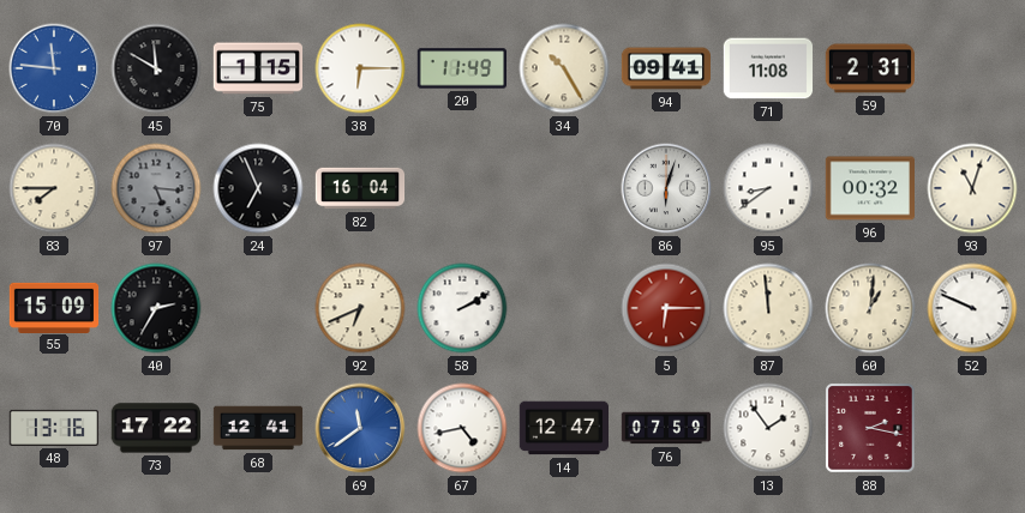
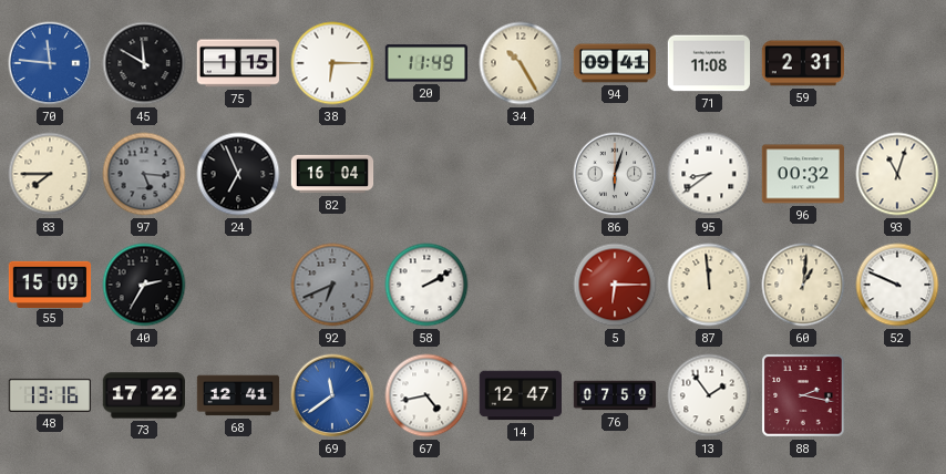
92 dial: cream -> grey (332, 285)
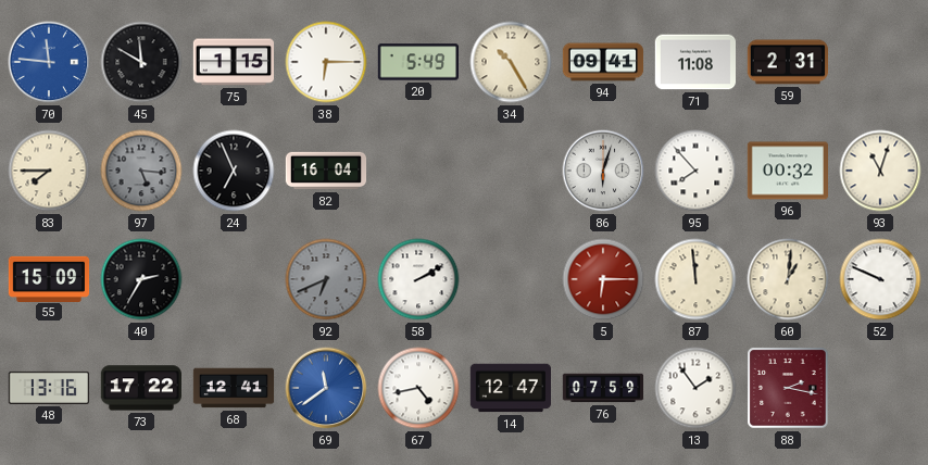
20: 11:49 -> 5:49 (417, 62)
95: 8:39 -> 7:53 (695, 171)
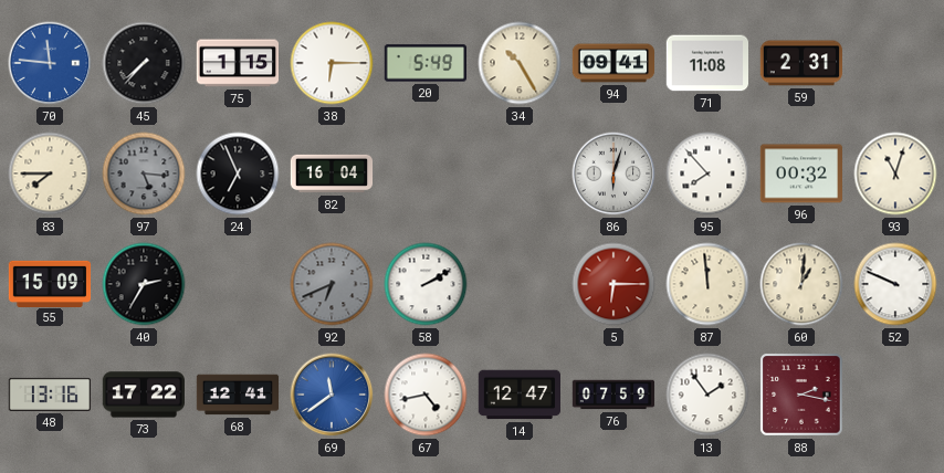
45: 11:50 -> 7:37 (144, 63)
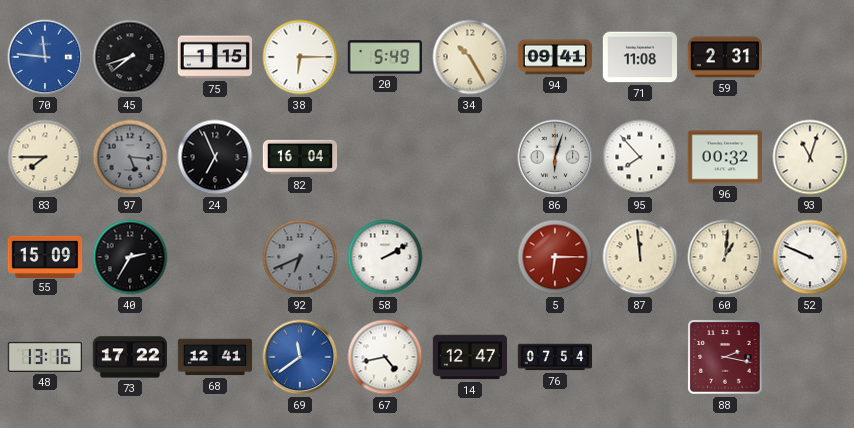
45: 7:37 -> 7:42 (130, 57)
76: 07:59 -> 07:54 (555, 357)
13: 1:54 -> none (707, 395)
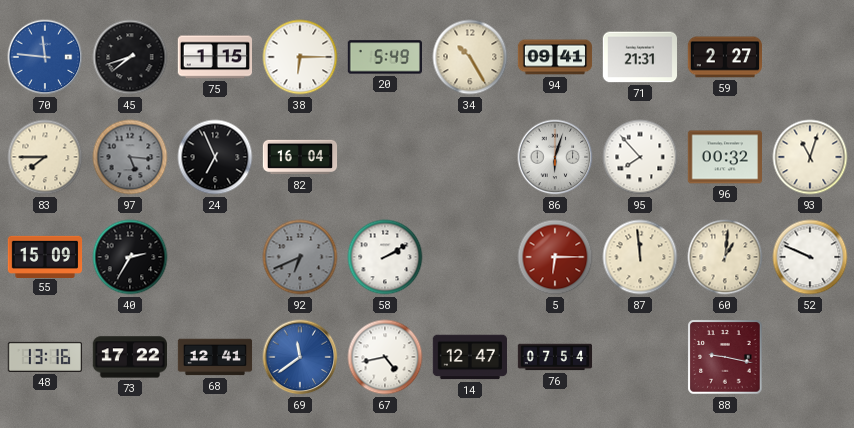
71: 11:08 -> 21:31 (640, 57)
59: 2:31 -> 2:27 (724, 57)
88: 2:17 -> 9:17 (725, 357)
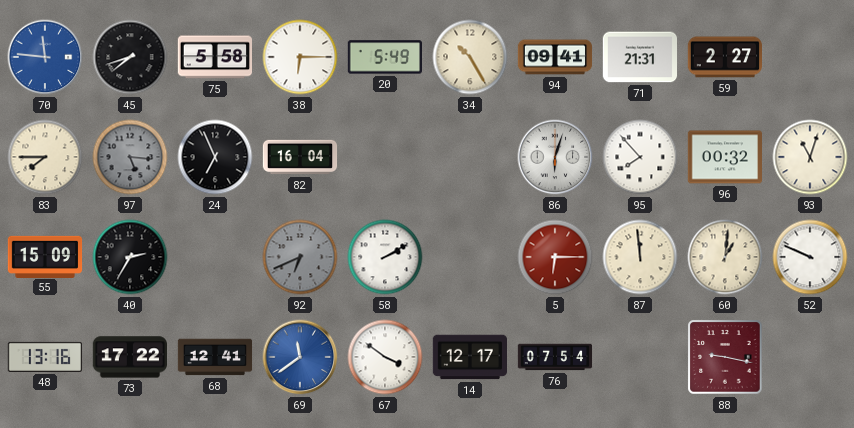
75: 1:15 -> 5:58 (214, 57)
67: 4:43 -> 3:51 (385, 357)
14: 12:47 -> 12:17 (470, 357)
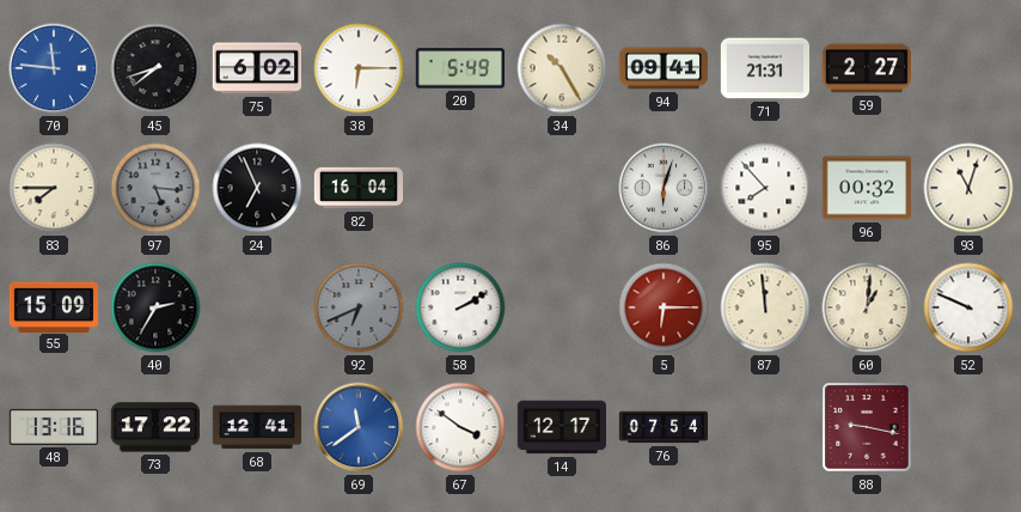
75: 5:58 -> 6:02 (256, 68)
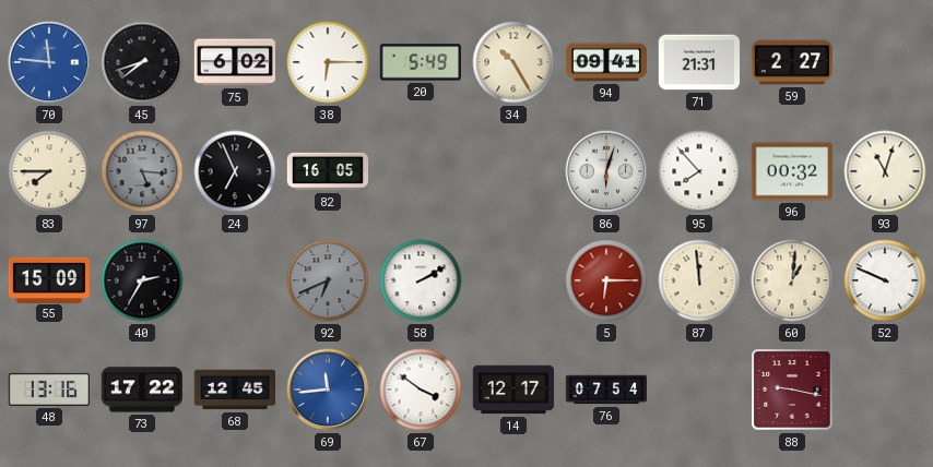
82: 16:04 -> 16:05 (328, 171)
68: 12:41 -> 12:45 (235, 390)
69: 11:39 -> 11:44 (328, 390)
